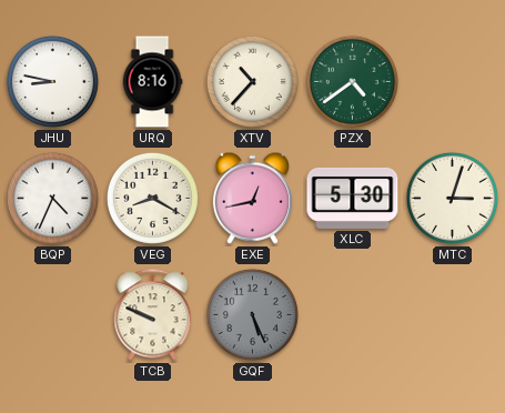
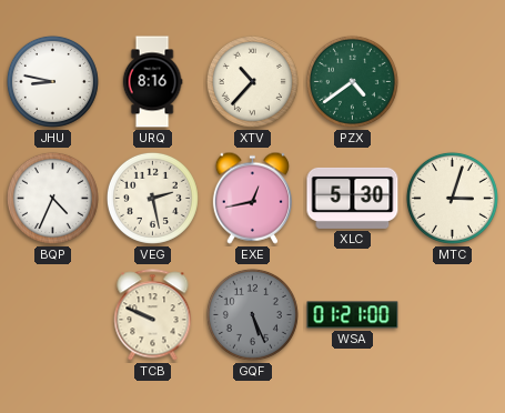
VEG: 8:20 -> 2:28 (152, 198)
WSA: none -> 01:21 (353, 315)
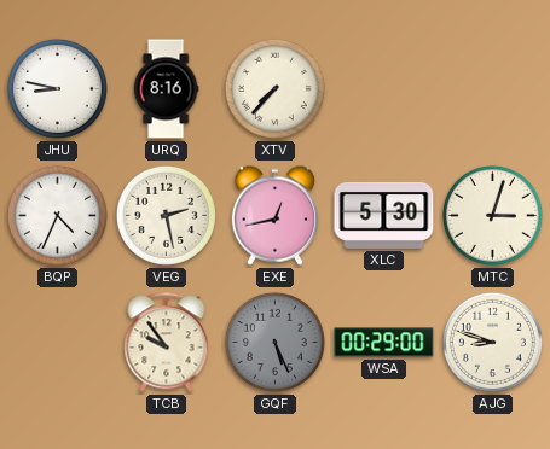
XTV: 10:37 -> 7:37 (274, 88)
PZX: 4:39 -> none (352, 81)
TCB: 9:49 -> 9:54 (167, 343)
WSA: 01:21 -> 00:29 (384, 343)
AJG: none -> 8:48 (492, 342)
